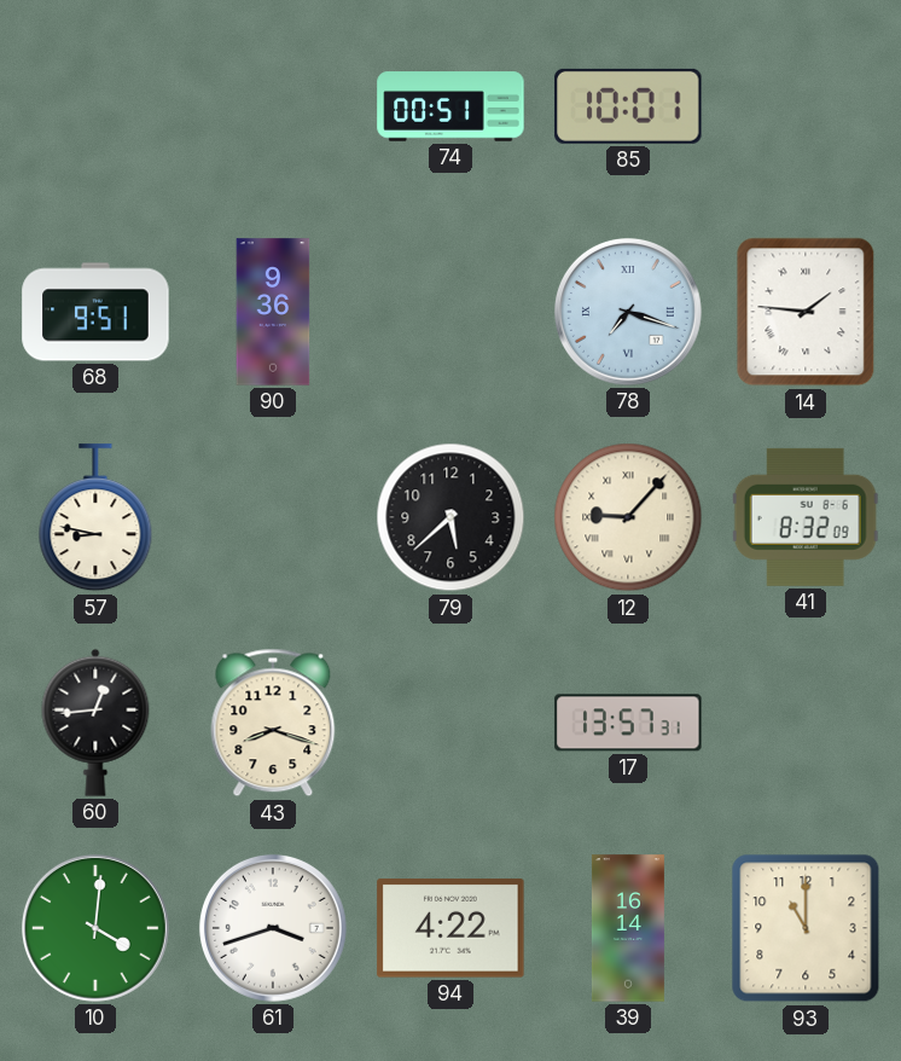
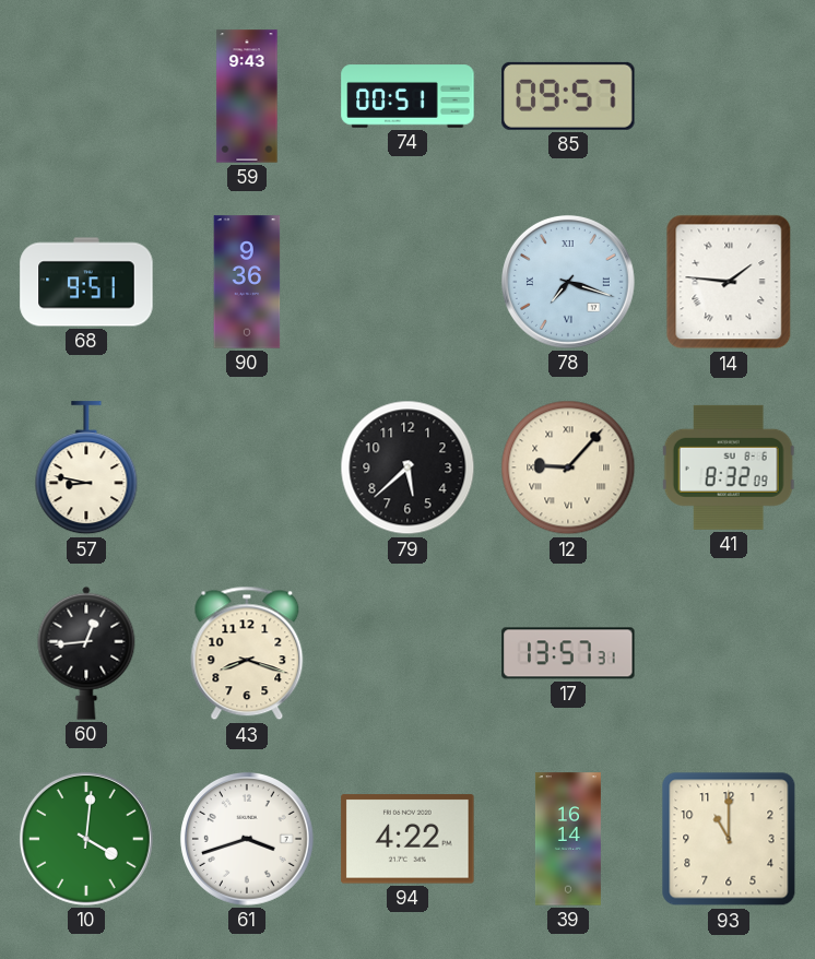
59: none -> 9:43 (247, 96)
85: 10:01 -> 09:57 (568, 96)
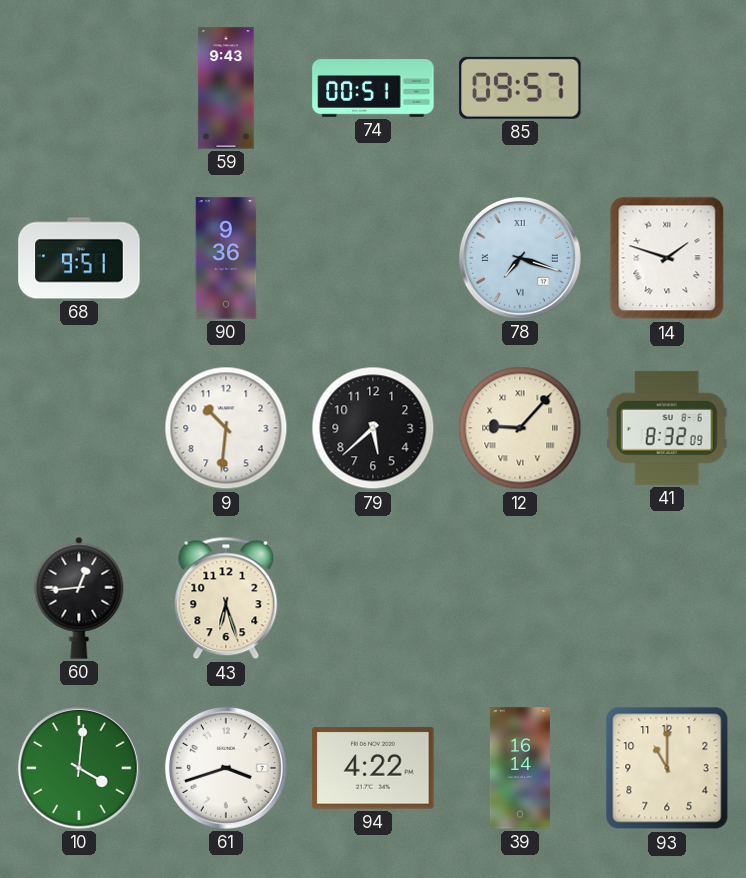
14: 1:46 -> 1:48 (667, 258)
57: 8:47 -> none (86, 469)
9: none -> 10:31 (226, 428)
43: 8:18 -> 6:27 (226, 598)
17: 13:57 -> none (568, 653)
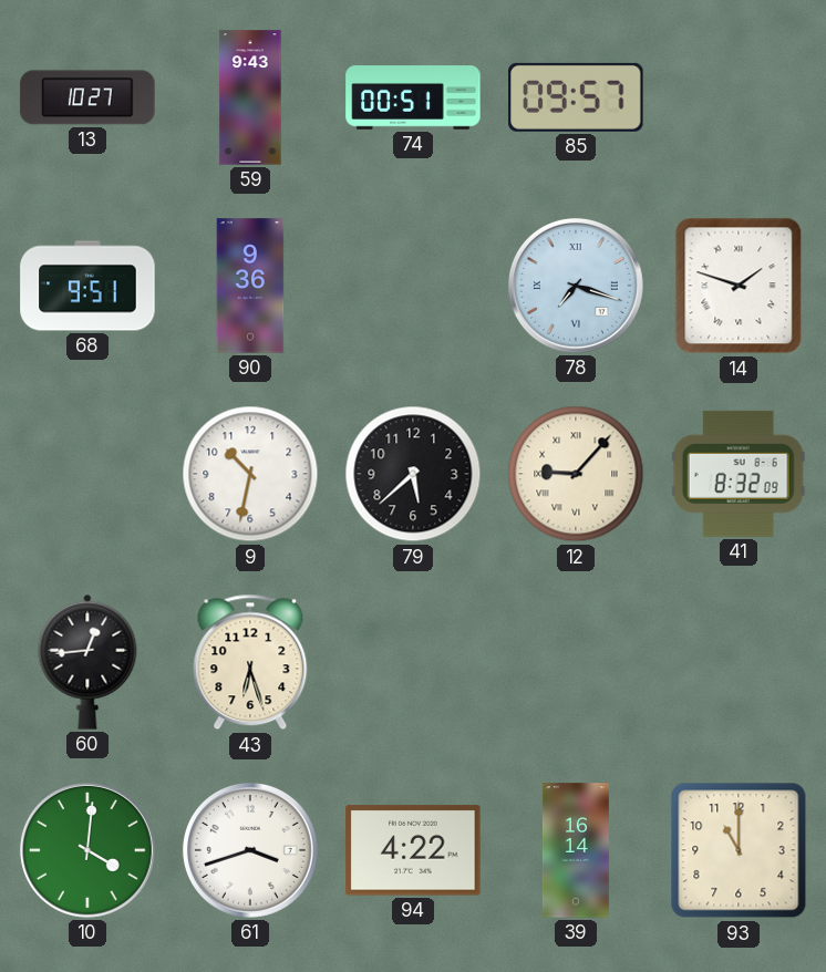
13: none -> 10:27 (87, 97)
9: 10:31 -> 10:32 (250, 474)
